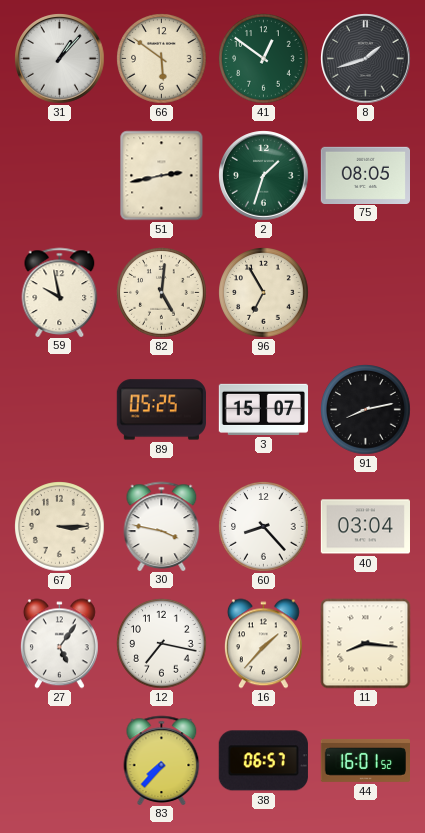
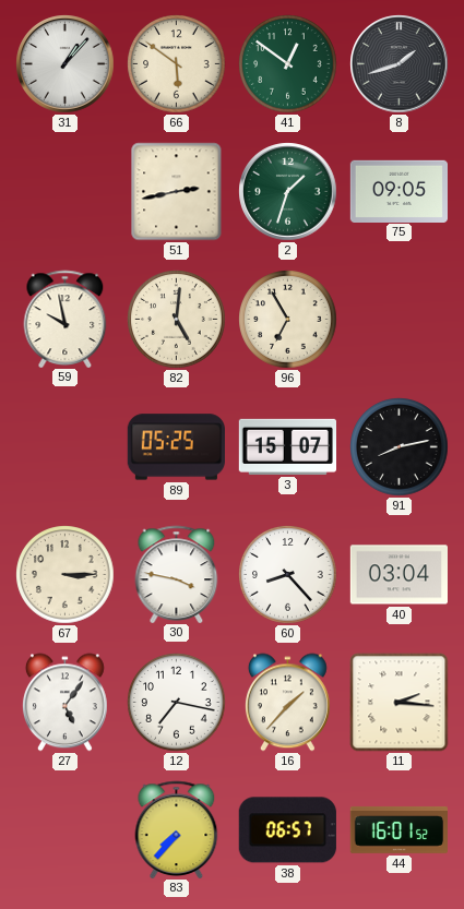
75: 08:05 -> 09:05 (398, 191)
11: 8:16 -> 2:16 (400, 703)
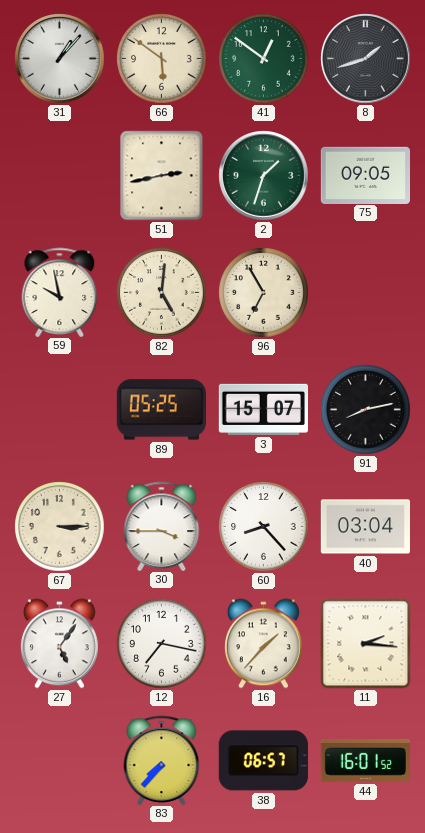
30: 3:47 -> 3:45 (162, 526)
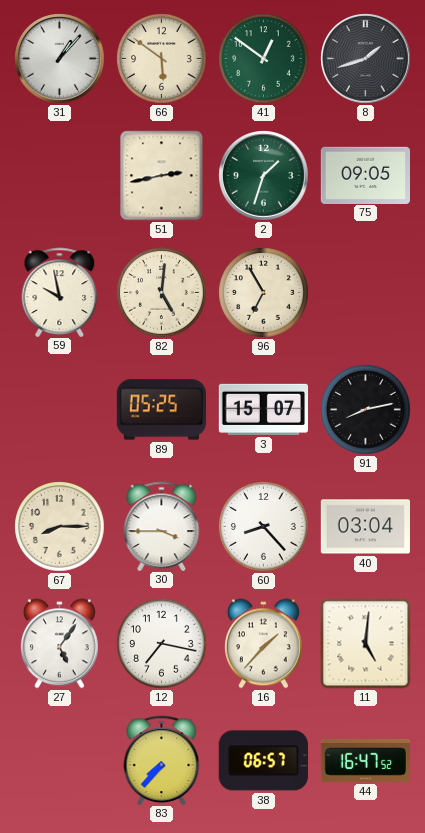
67: 3:15 -> 8:15 (60, 527)
11: 2:16 -> 5:01 (366, 644)
44: 16:01 -> 16:47 (365, 760)
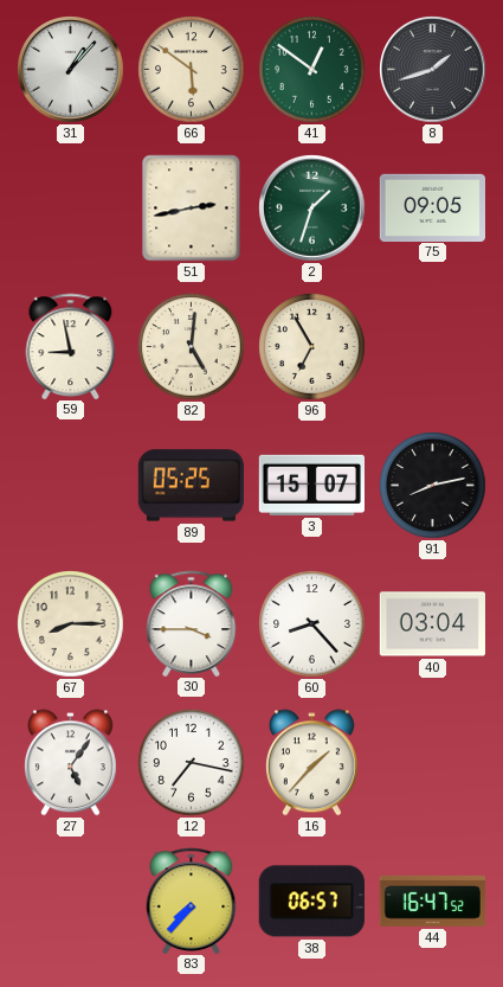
59: 9:58 -> 8:58 (71, 346)
11: 5:01 -> none (366, 644)
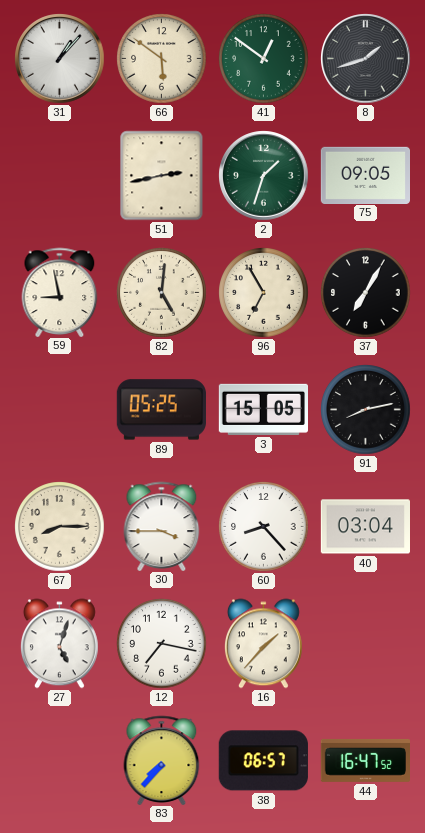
37: none -> 7:05 (366, 293)
3: 15:07 -> 15:05 (263, 409)
27: 5:06 -> 5:03 (59, 644)
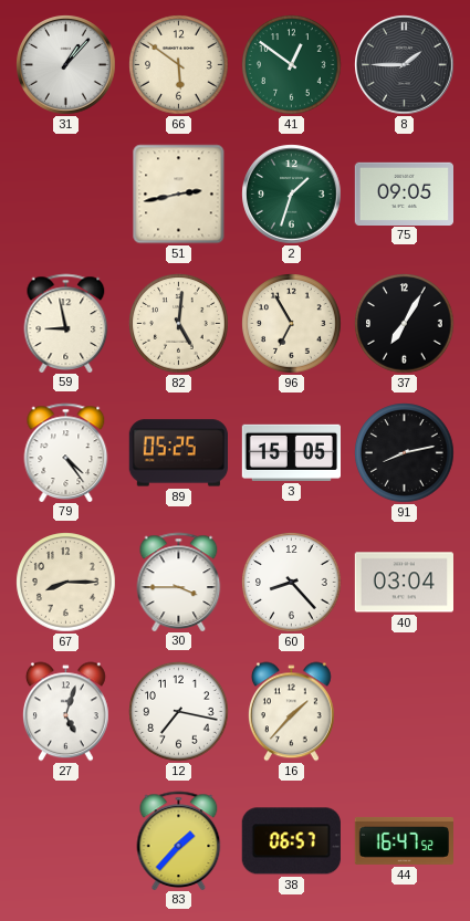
8: 1:42 -> 1:45 (405, 65)
79: none -> 4:24 (66, 452)
83: 7:37 -> 1:37 (179, 840)
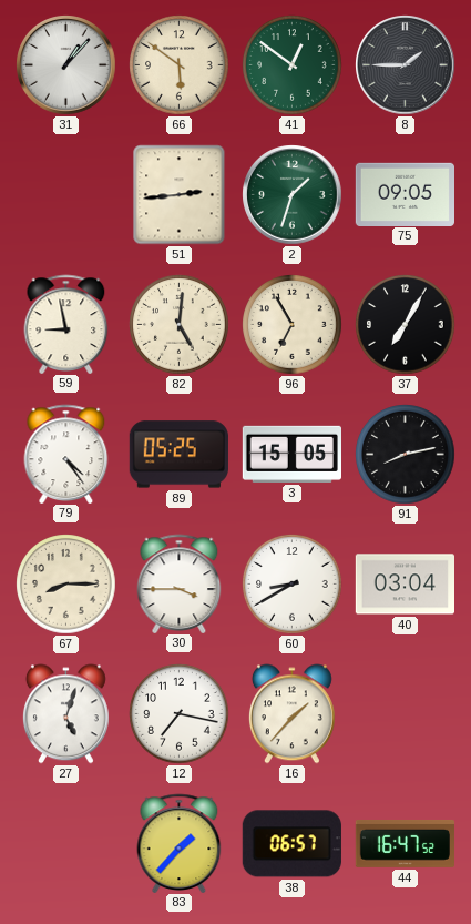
51: 2:43 -> 2:44 (180, 195)
60: 8:23 -> 8:40 (293, 585)
